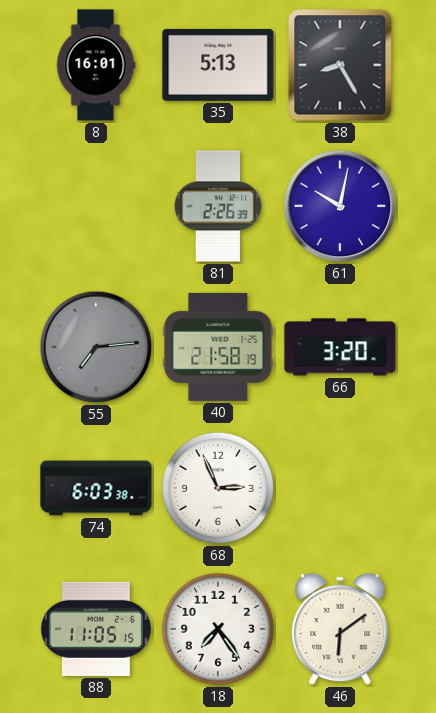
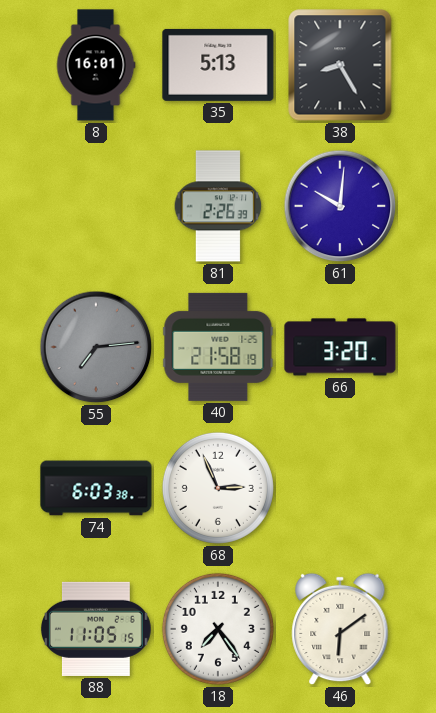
61: 10:02 -> 10:01 (340, 206)
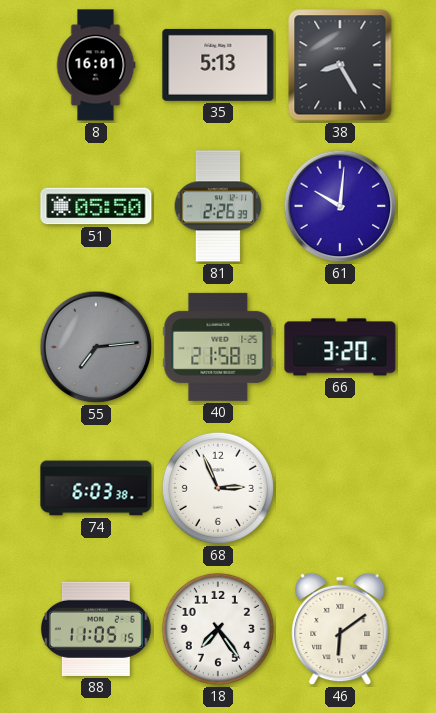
51: none -> 05:50 (96, 206)
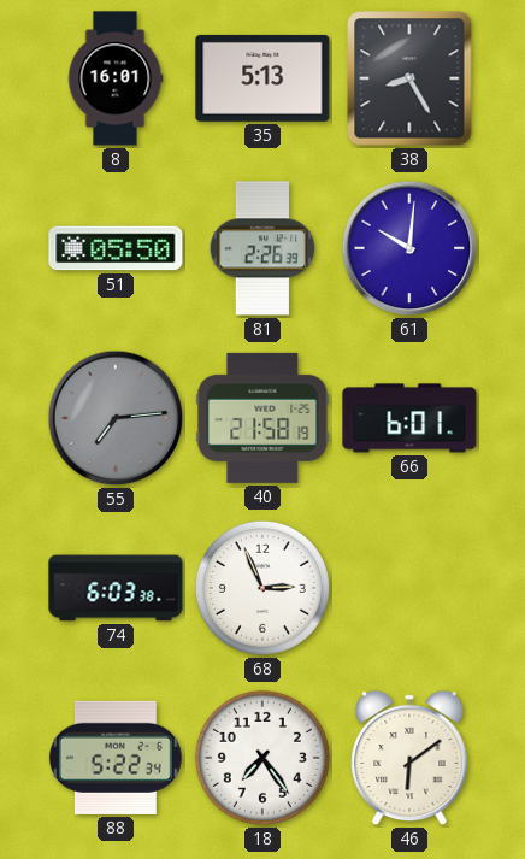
66: 3:20 -> 6:01 (409, 418)
88: 11:05 -> 5:22 (116, 758)
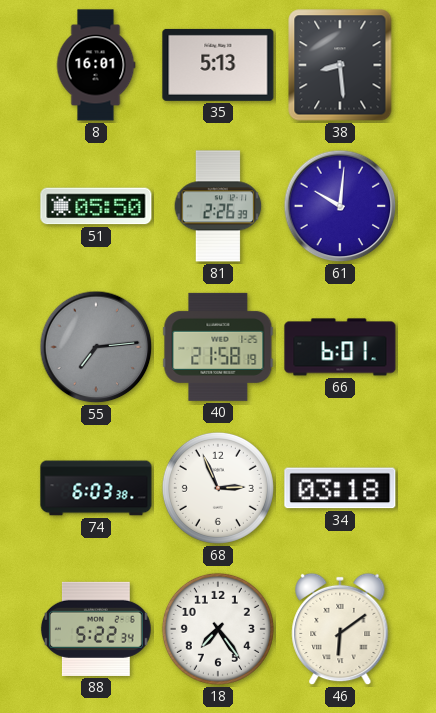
38: 8:25 -> 8:29 (340, 65)
34: none -> 03:18 (340, 488)
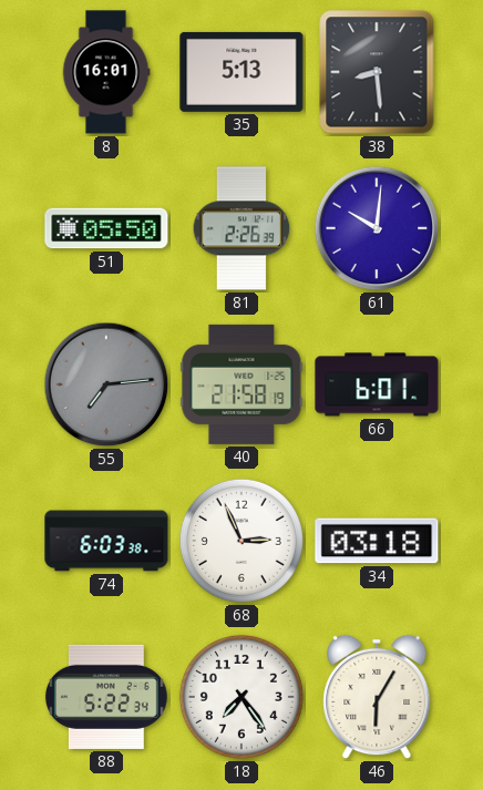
46: 6:09 -> 6:05 (377, 697)
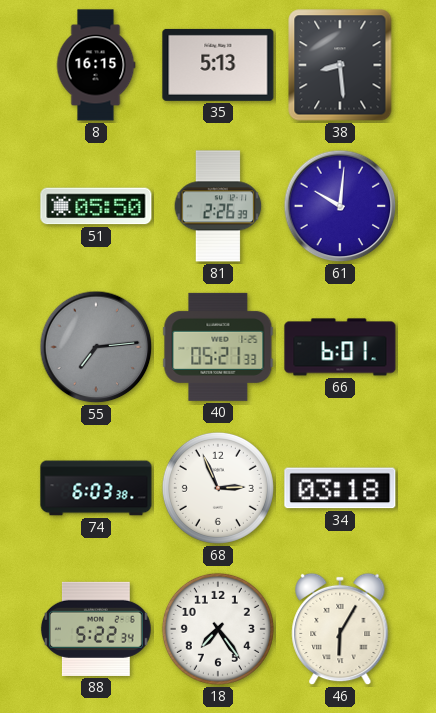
8: 16:01 -> 16:15 (96, 65)
40: 21:58 -> 05:21 (218, 347)
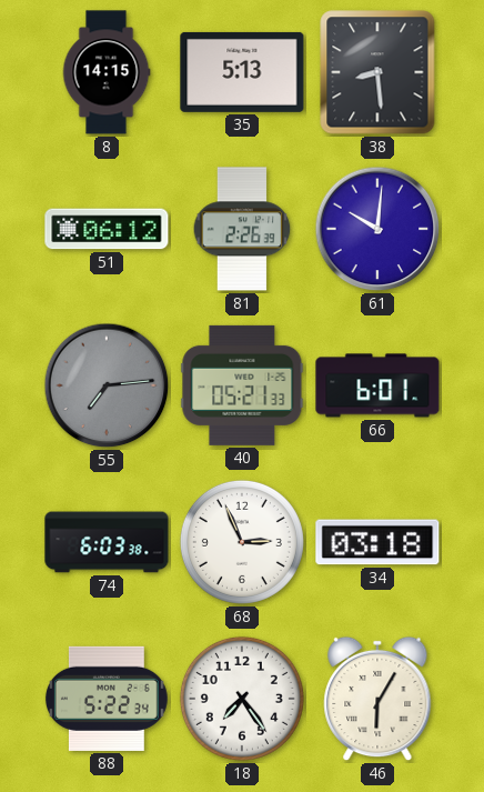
8: 16:15 -> 14:15 (107, 72)
51: 05:50 -> 06:12 (107, 229)
